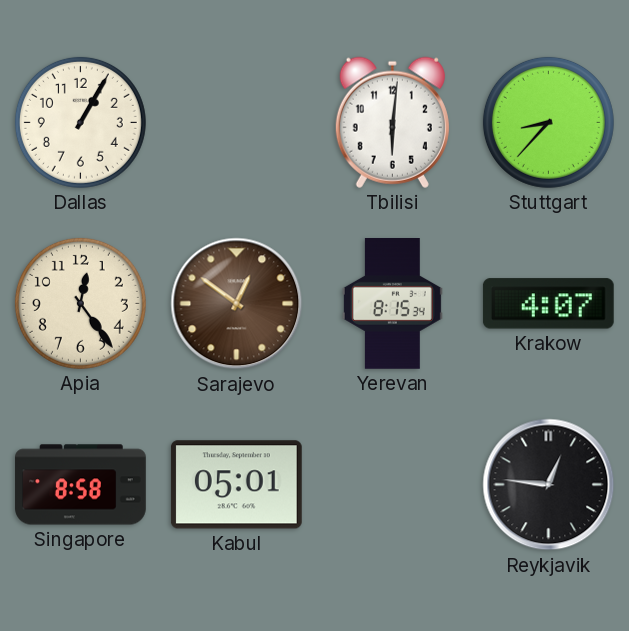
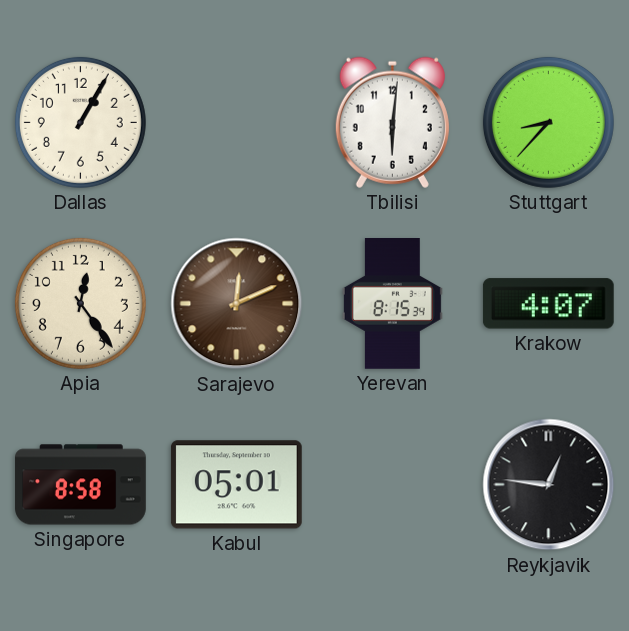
Sarajevo: 12:51 -> 12:11 (237, 304)
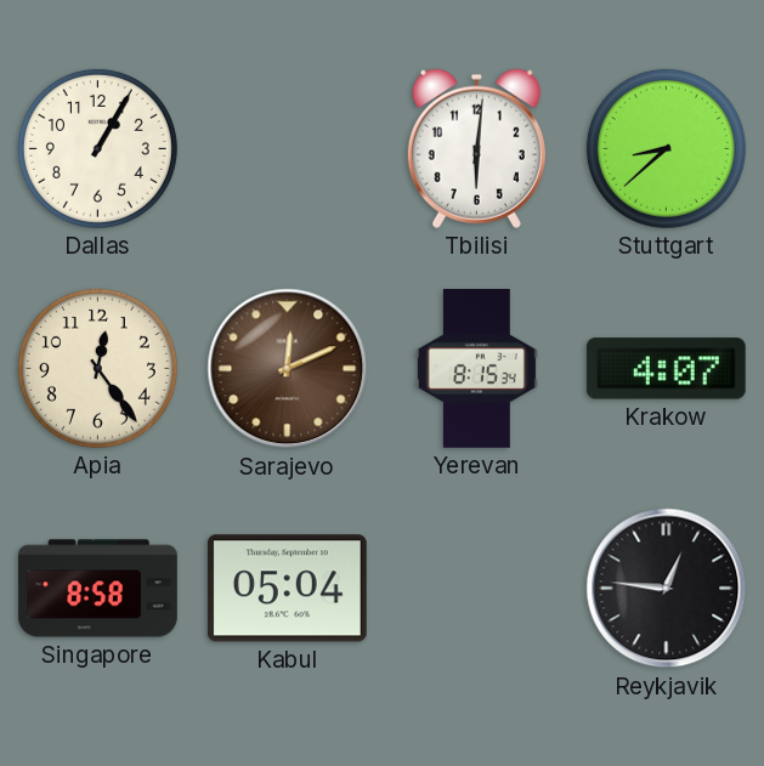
Stuttgart: 8:37 -> 8:38 (666, 148)
Kabul: 05:01 -> 05:04 (287, 589)
